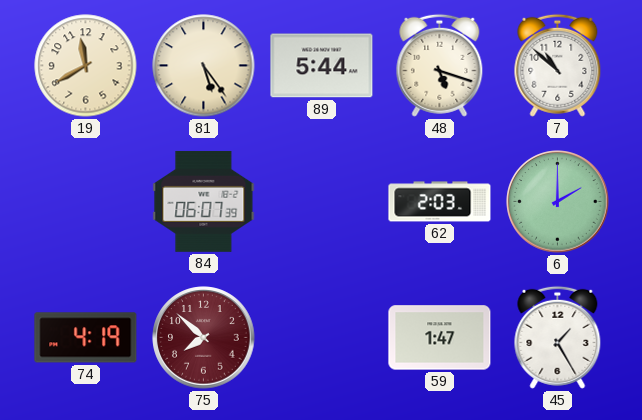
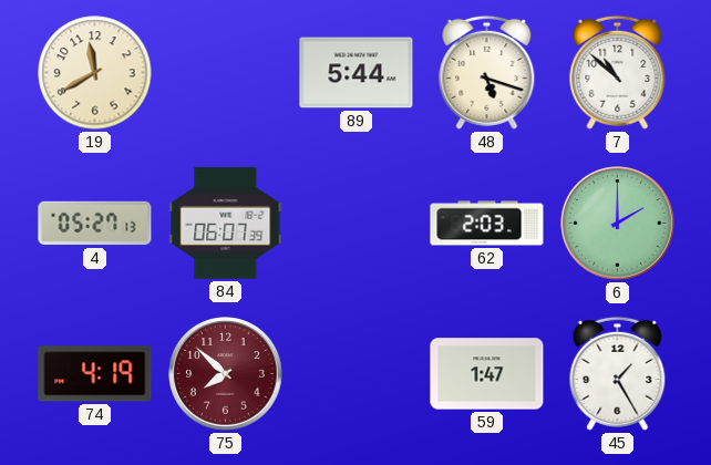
81: 5:24 -> none (204, 66)
4: none -> 05:27 (95, 224)
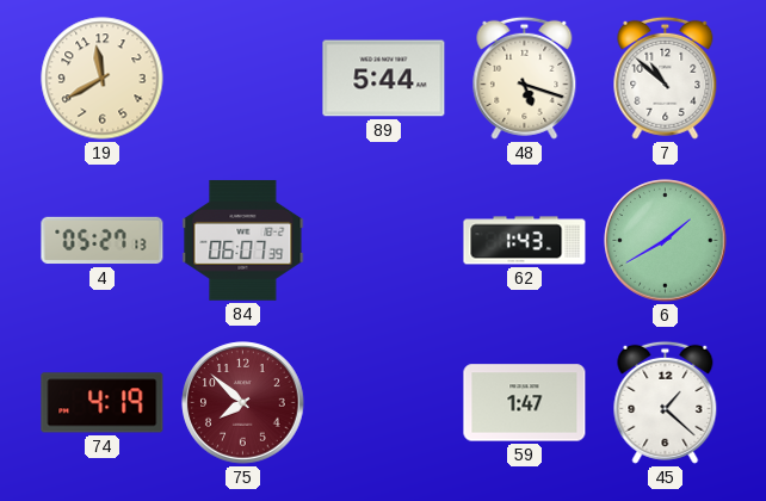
62: 2:03 -> 1:43 (525, 241)
6: 2:00 -> 1:40 (666, 241)
45: 1:25 -> 1:22 (666, 402)
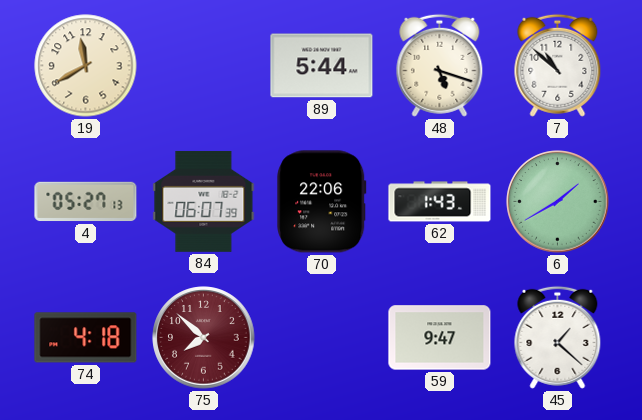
70: none -> 22:06 (322, 202)
74: 4:19 -> 4:18 (86, 338)
59: 1:47 -> 9:47 (440, 338)
